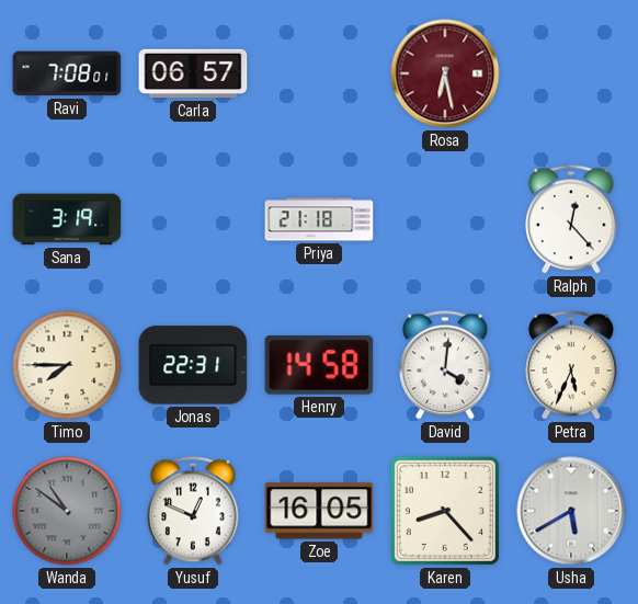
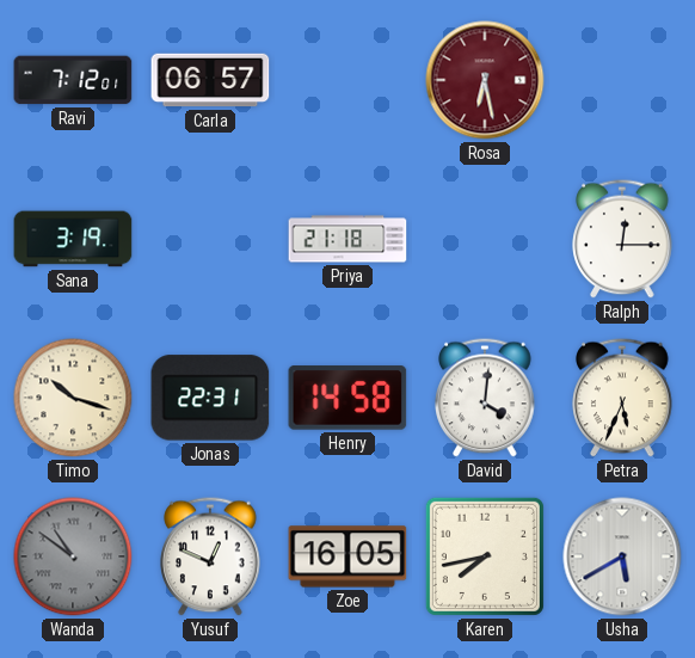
Ravi: 7:08 -> 7:12 (73, 80)
Ralph: 12:23 -> 12:15 (622, 239)
Timo: 7:45 -> 10:18 (73, 398)
Karen: 8:23 -> 7:43 (485, 556)
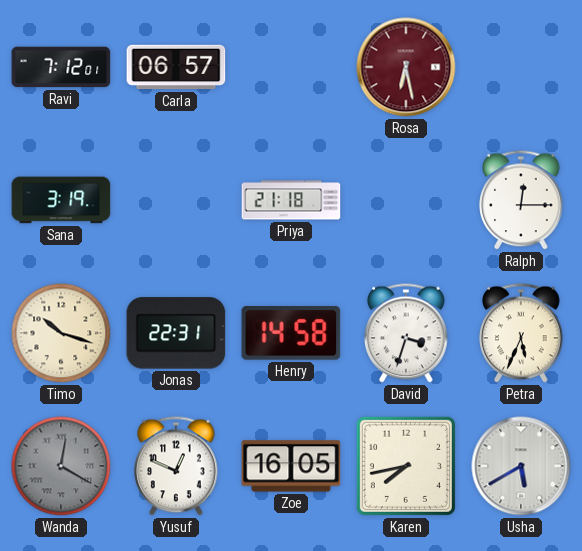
David: 4:01 -> 3:33 (406, 333)
Wanda: 10:51 -> 12:20 (61, 466)
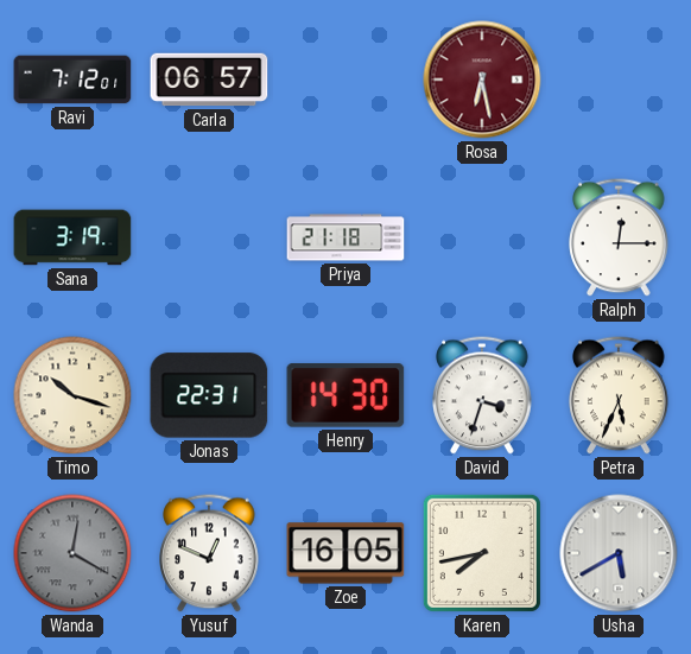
Henry: 14:58 -> 14:30 (345, 395)
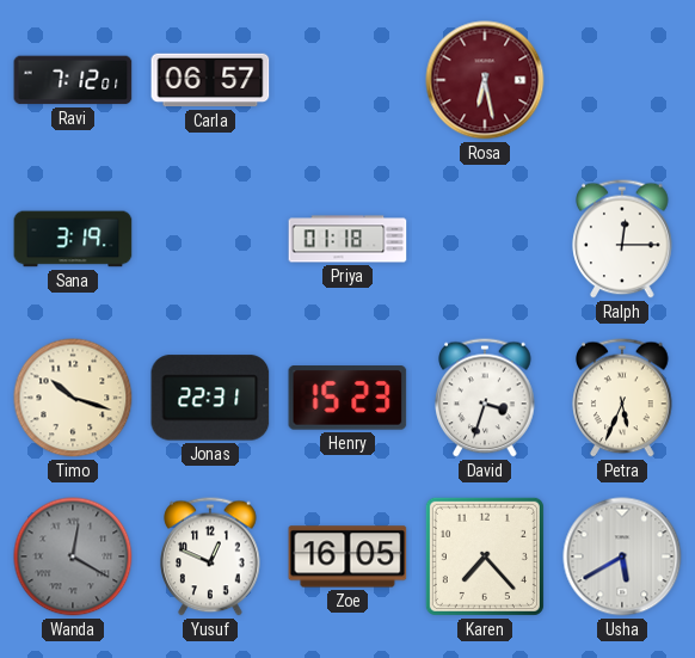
Priya: 21:18 -> 01:18 (347, 239)
Henry: 14:30 -> 15:23 (347, 398)
Karen: 7:43 -> 7:23 (485, 556)
